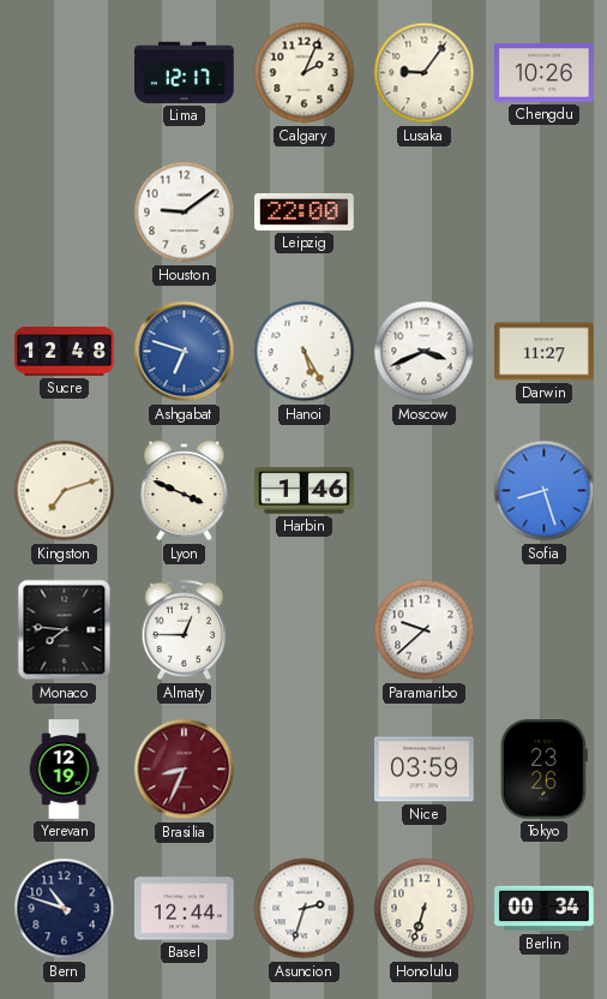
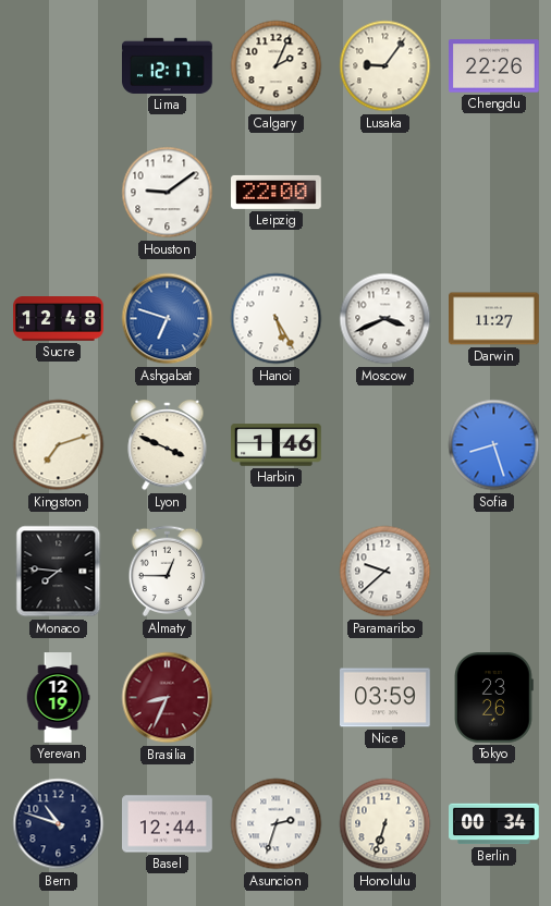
Chengdu: 10:26 -> 22:26 (494, 66)
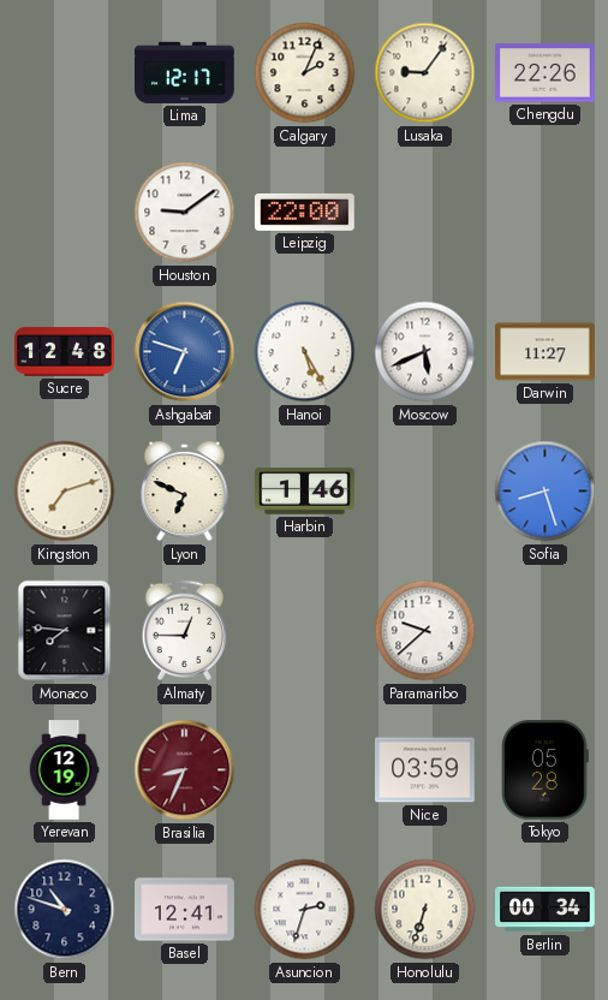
Moscow: 3:41 -> 5:41 (425, 352)
Lyon: 3:49 -> 6:49 (185, 492)
Tokyo: 23:26 -> 05:28 (546, 770)
Basel: 12:44 -> 12:41 (185, 910)
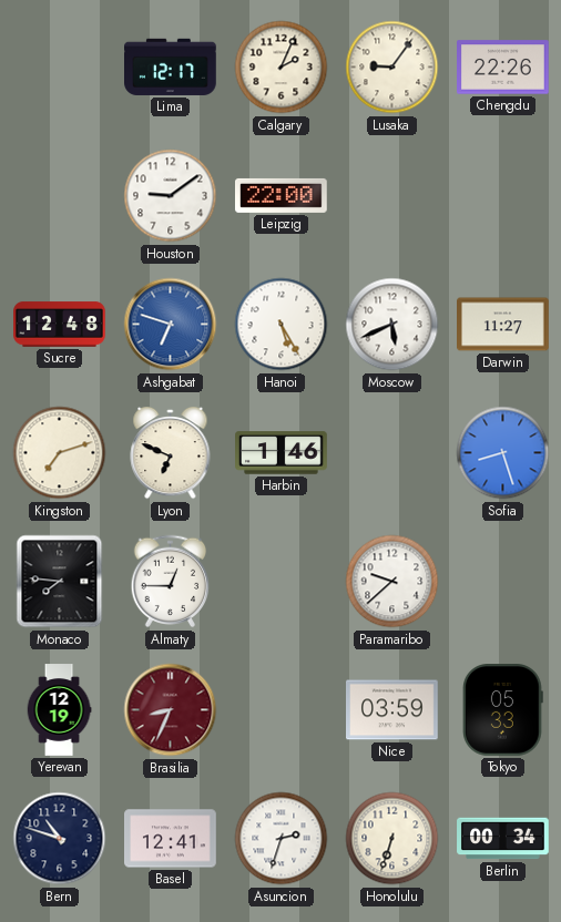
Tokyo: 05:28 -> 05:33 (503, 710)
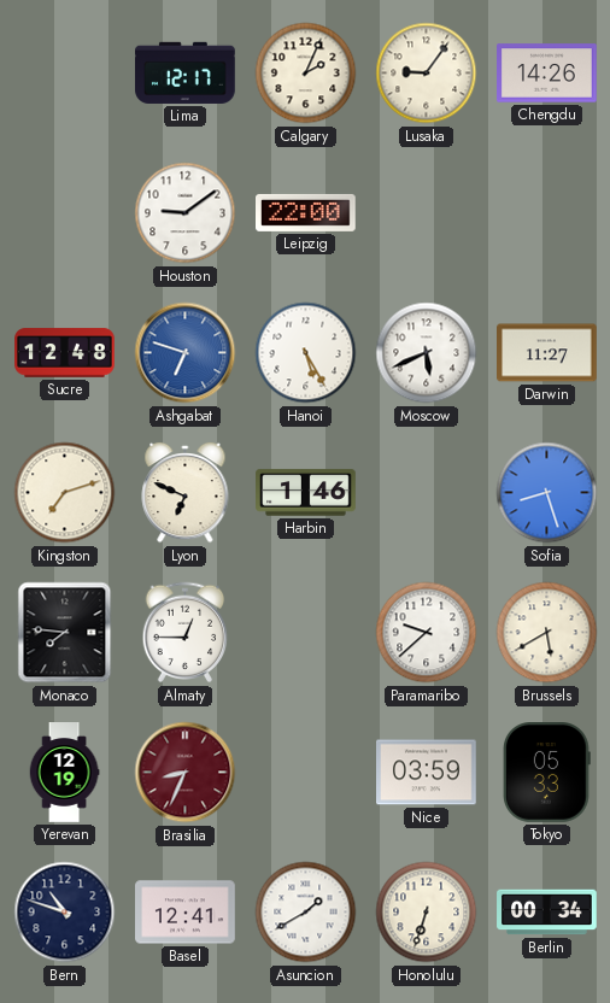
Chengdu: 22:26 -> 14:26 (547, 74)
Brussels: none -> 5:40 (547, 633)
Asuncion: 2:33 -> 1:40 (306, 913)
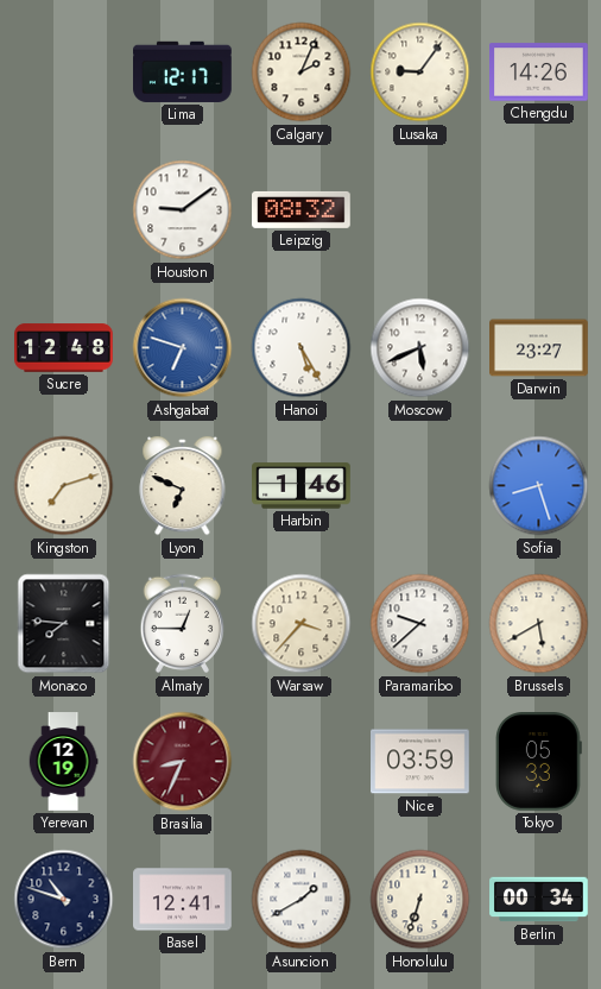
Leipzig: 22:00 -> 08:32 (302, 209)
Darwin: 11:27 -> 23:27 (539, 348)
Warsaw: none -> 3:37 (302, 624)
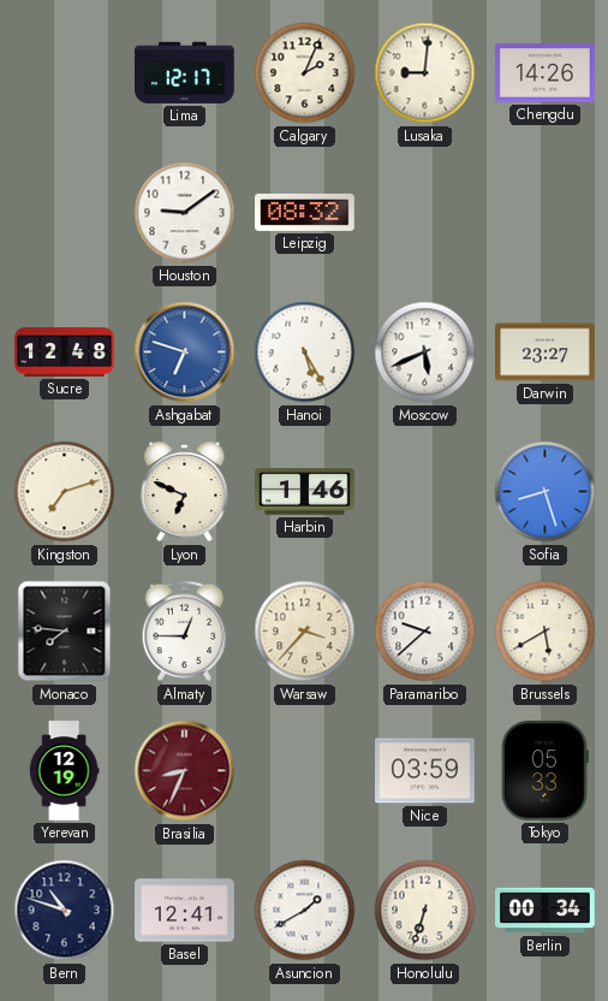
Lusaka: 9:06 -> 9:01 (425, 73)
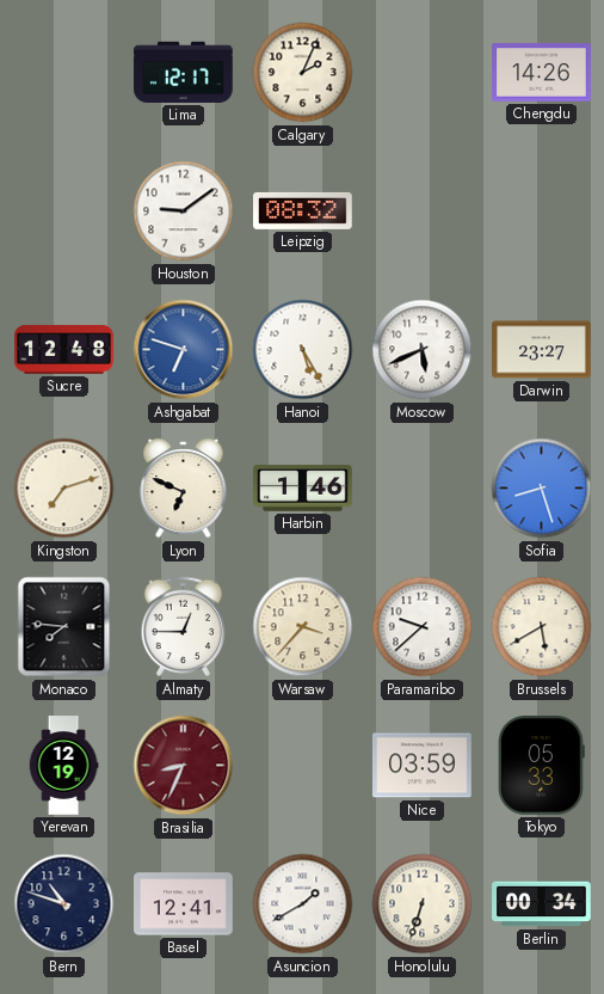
Lusaka: 9:01 -> none (425, 73)
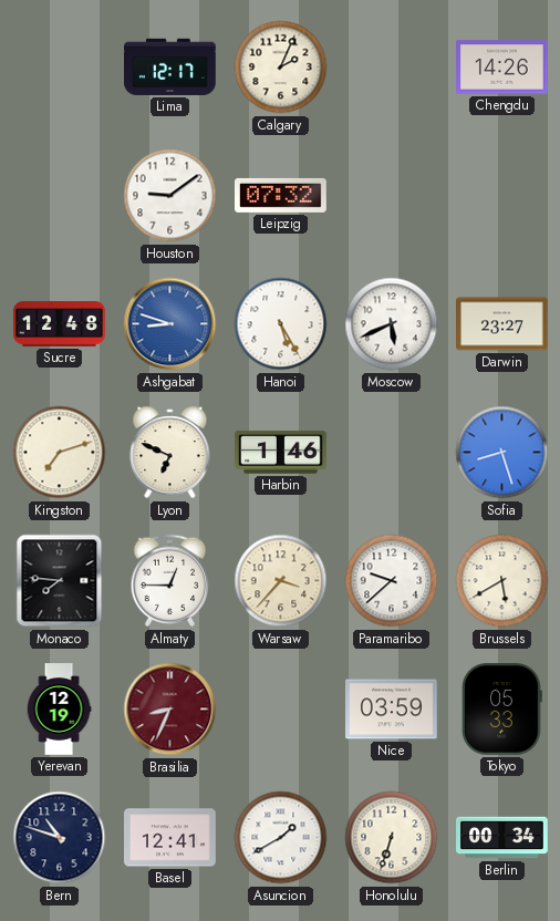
Leipzig: 08:32 -> 07:32 (281, 195)
Ashgabat: 6:48 -> 8:48 (170, 324)
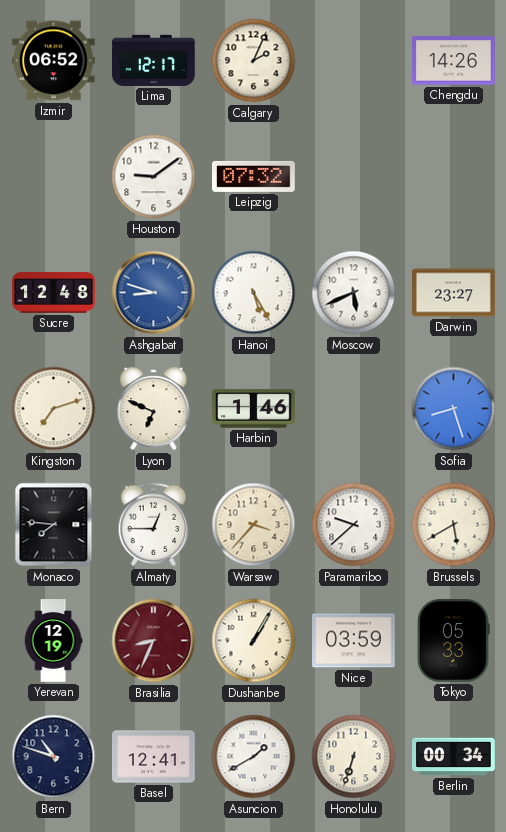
Izmir: none -> 06:52 (54, 61)
Dushanbe: none -> 1:05 (254, 641)
